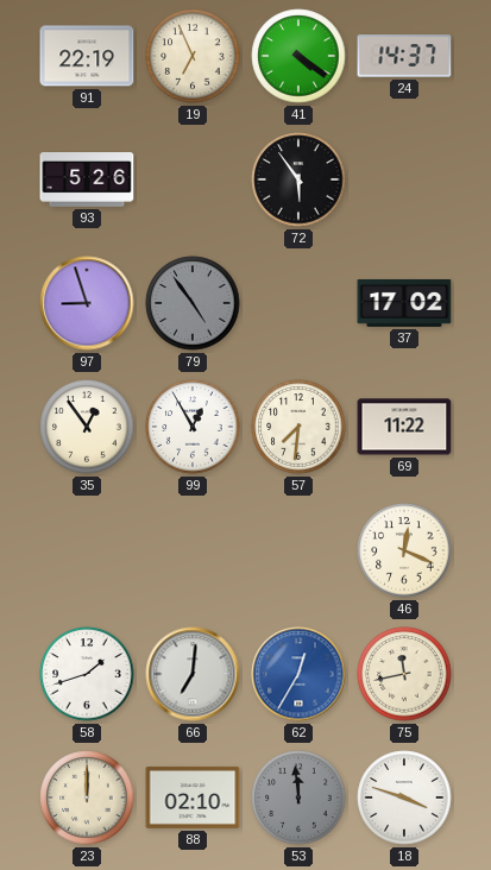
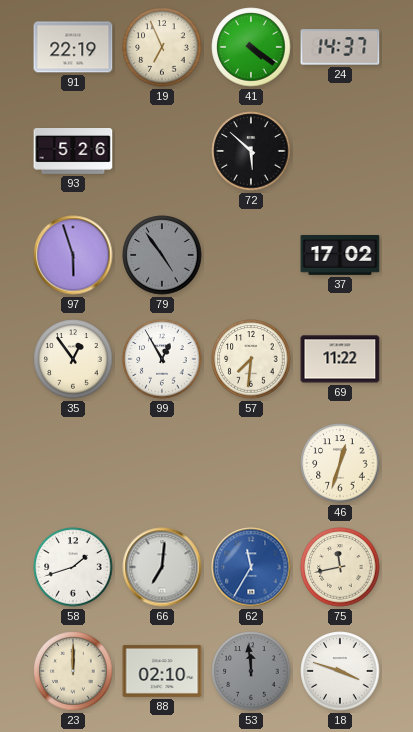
72: 5:54 -> 5:52 (251, 151)
97: 8:57 -> 5:57 (73, 255)
46: 12:19 -> 12:33 (340, 463)
62: 12:35 -> 11:35 (251, 567)
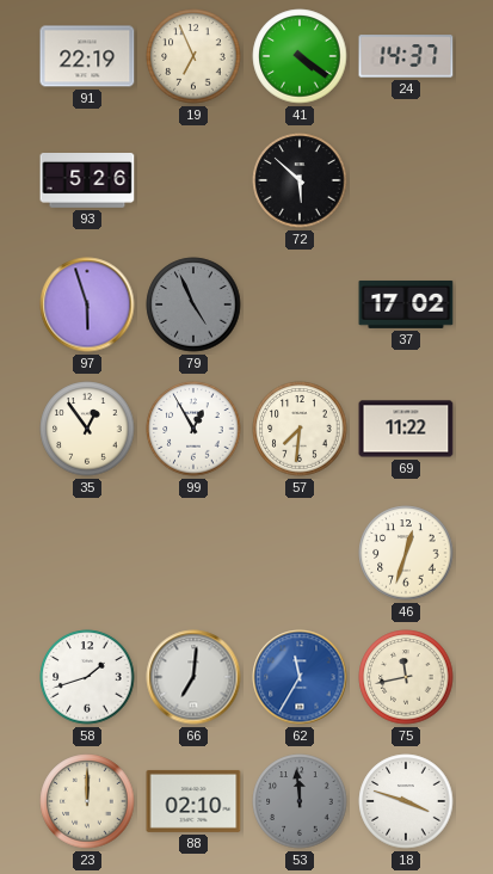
79: 4:54 -> 4:56 (193, 304)
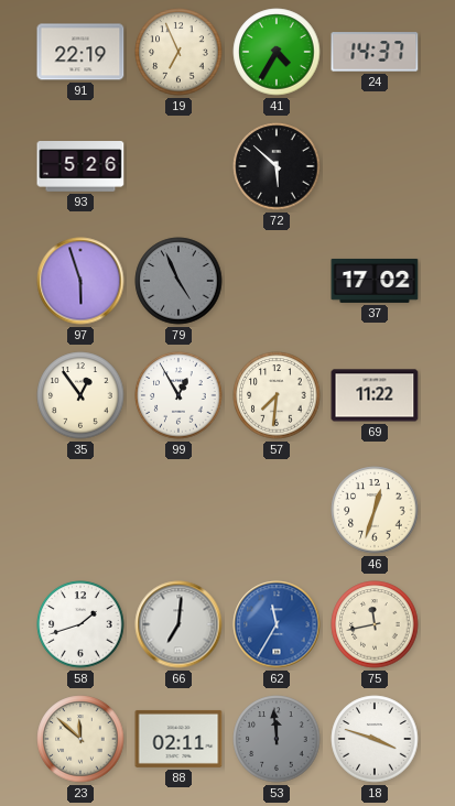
41: 4:21 -> 4:35 (277, 52)
23: 12:00 -> 11:52 (80, 739)
88: 02:10 -> 02:11 (178, 739)
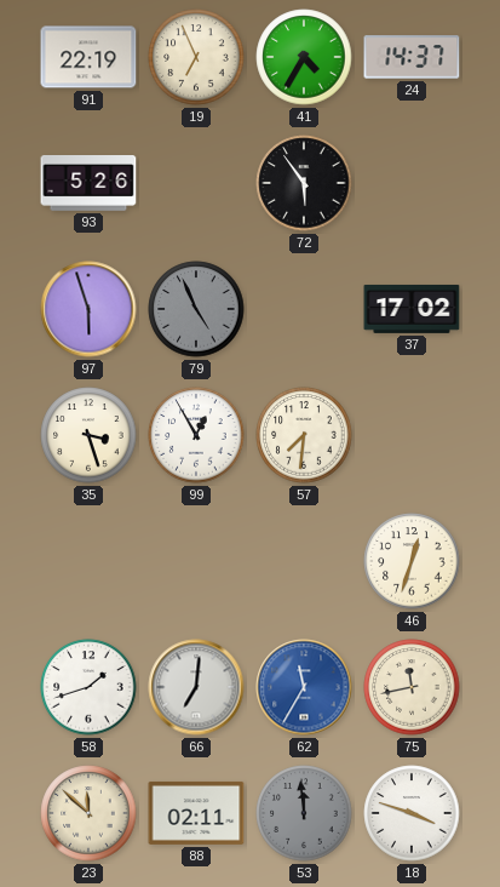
72: 5:52 -> 5:54 (304, 183)
35: 12:54 -> 3:27 (88, 435)
69: 11:22 -> none (375, 395)
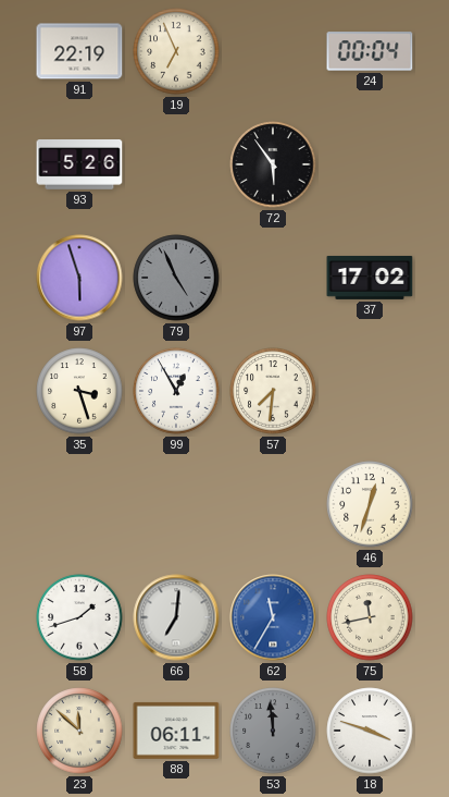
41: 4:35 -> none (304, 57)
24: 14:37 -> 00:04 (370, 51)
88: 02:11 -> 06:11 (176, 731)
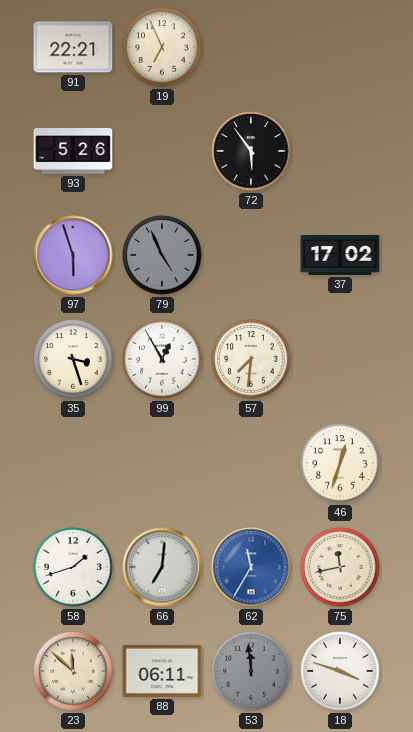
91: 22:19 -> 22:21 (73, 47)
24: 00:04 -> none (370, 51)
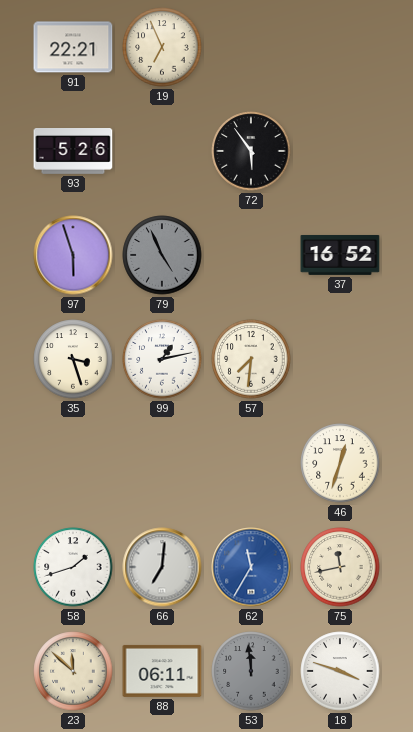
37: 17:02 -> 16:52 (340, 255)
99: 12:55 -> 1:13 (162, 359)
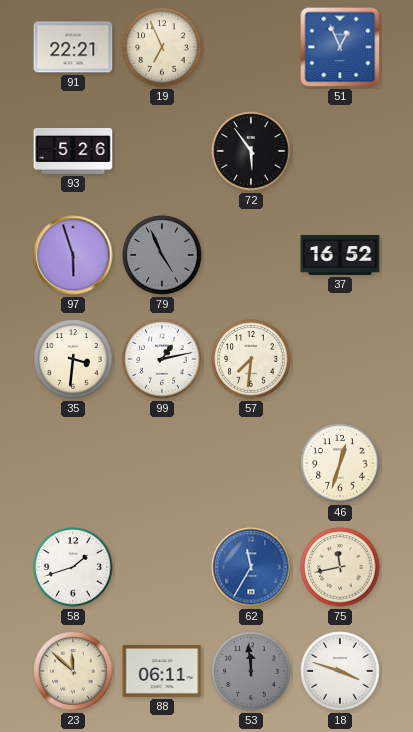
51: none -> 12:56 (340, 47)
35: 3:27 -> 3:31 (73, 359)
66: 7:01 -> none (162, 567)
